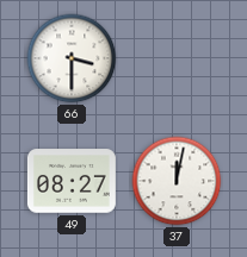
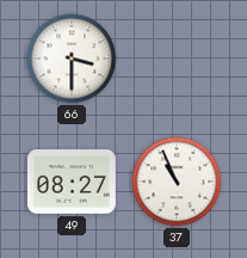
37: 12:02 -> 10:56 (177, 182)
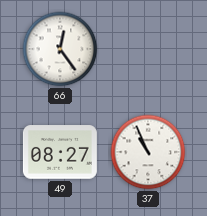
66: 3:30 -> 12:24 (60, 49)
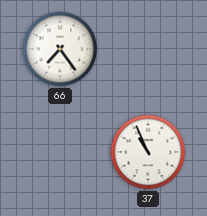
66: 12:24 -> 7:24 (60, 49)
49: 08:27 -> none (60, 152)
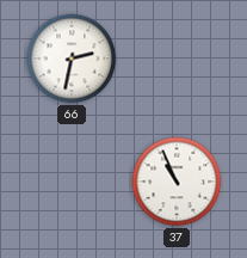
66: 7:24 -> 2:32 (72, 59)
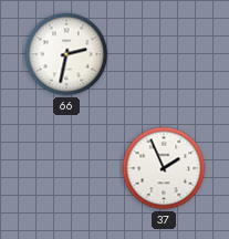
37: 10:56 -> 1:56 (164, 168)
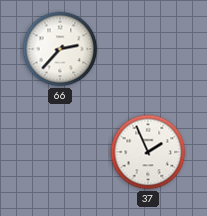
66: 2:32 -> 2:37 (60, 49)
